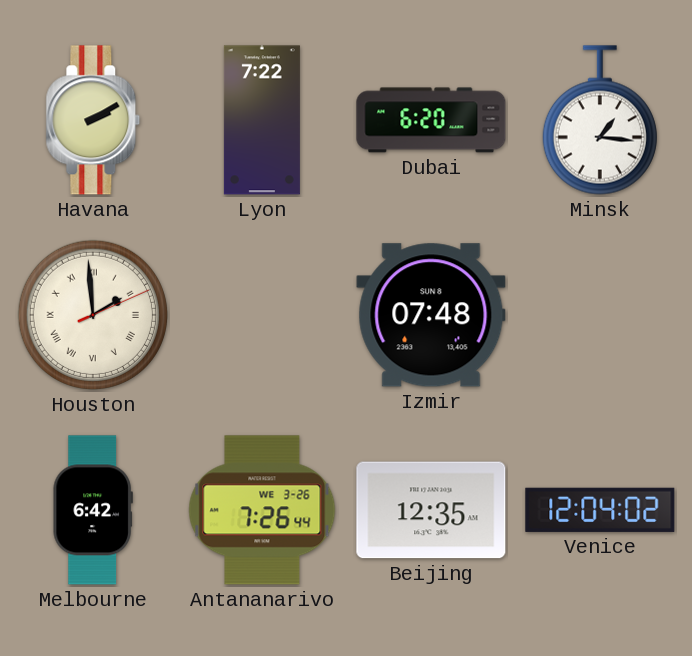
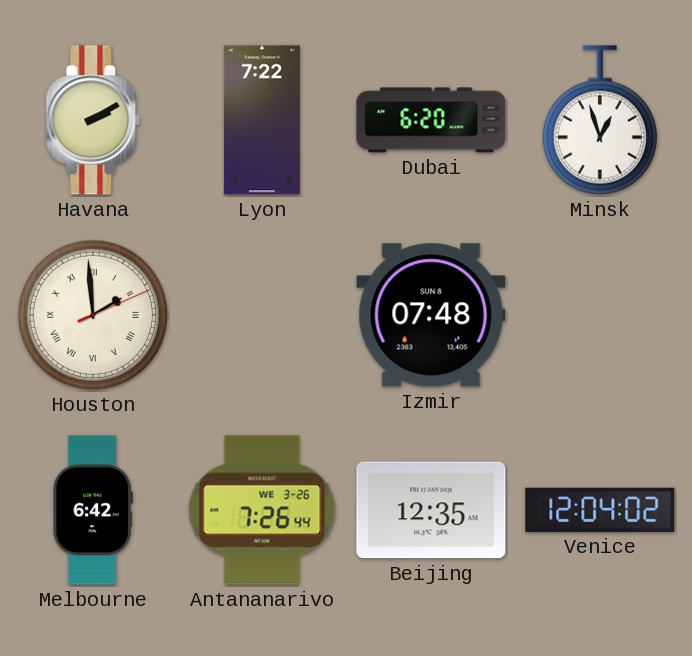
Minsk: 1:16 -> 12:57 (600, 120)
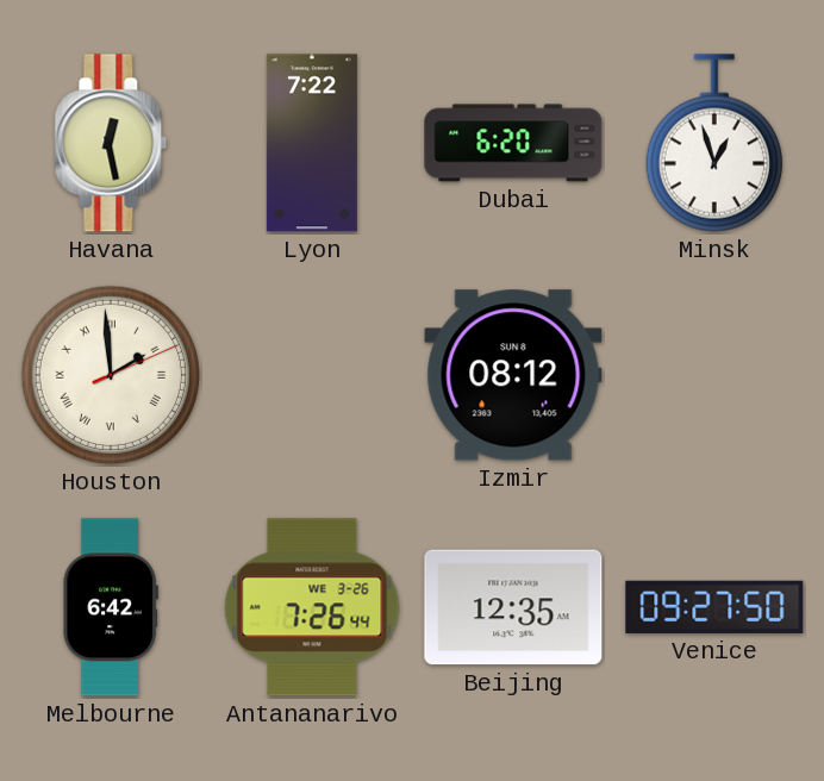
Havana: 2:10 -> 12:28 (111, 143)
Izmir: 07:48 -> 08:12 (513, 375)
Venice: 12:04 -> 09:27 (714, 607)
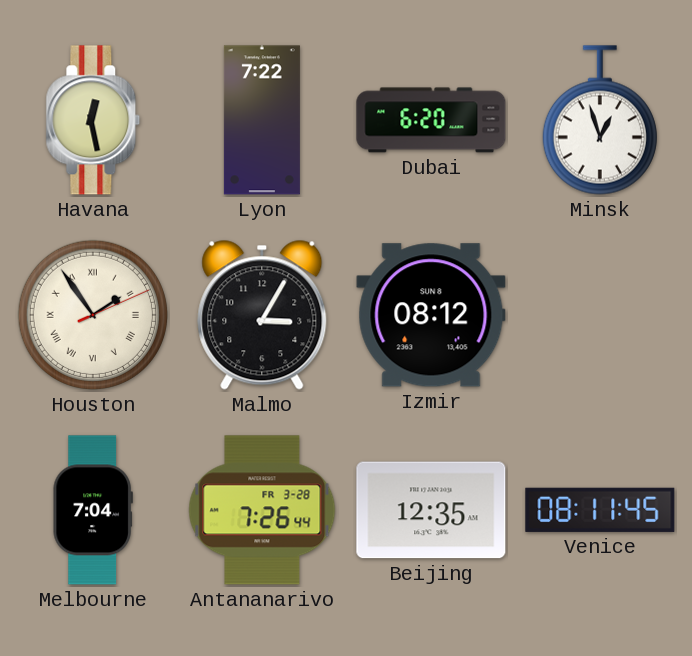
Houston: 1:59 -> 1:54 (93, 315)
Malmo: none -> 3:05 (262, 315)
Melbourne: 6:42 -> 7:04 (93, 510)
Antananarivo date: WE 3-26 -> FR 3-28 (262, 510)
Venice: 09:27 -> 08:11 (600, 510)
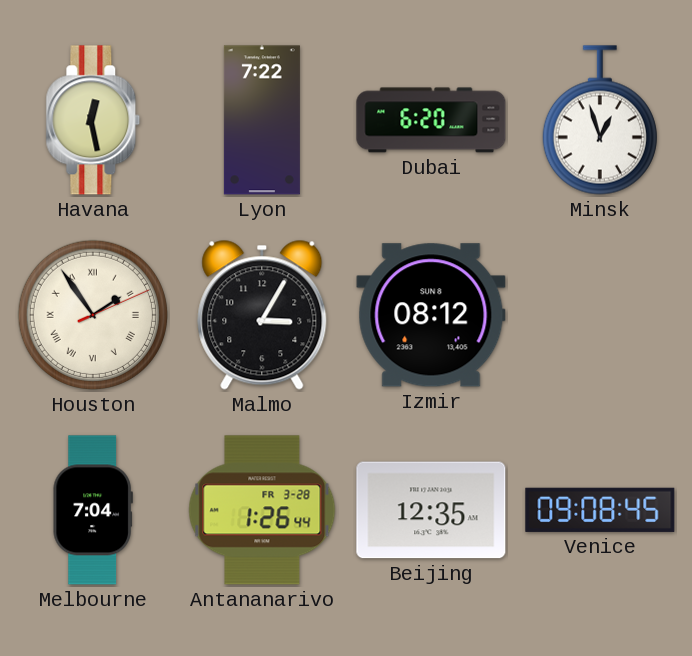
Antananarivo: 7:26 -> 1:26 (262, 510)
Venice: 08:11 -> 09:08 (600, 510)
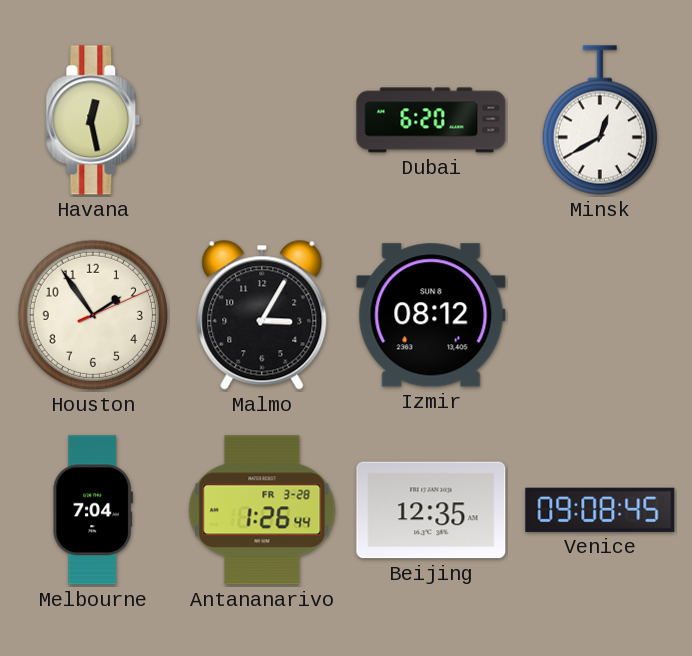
Lyon: 7:22 -> none (262, 120)
Minsk: 12:57 -> 12:40 (600, 120)
Houston numerals: Roman -> Arabic (93, 315)
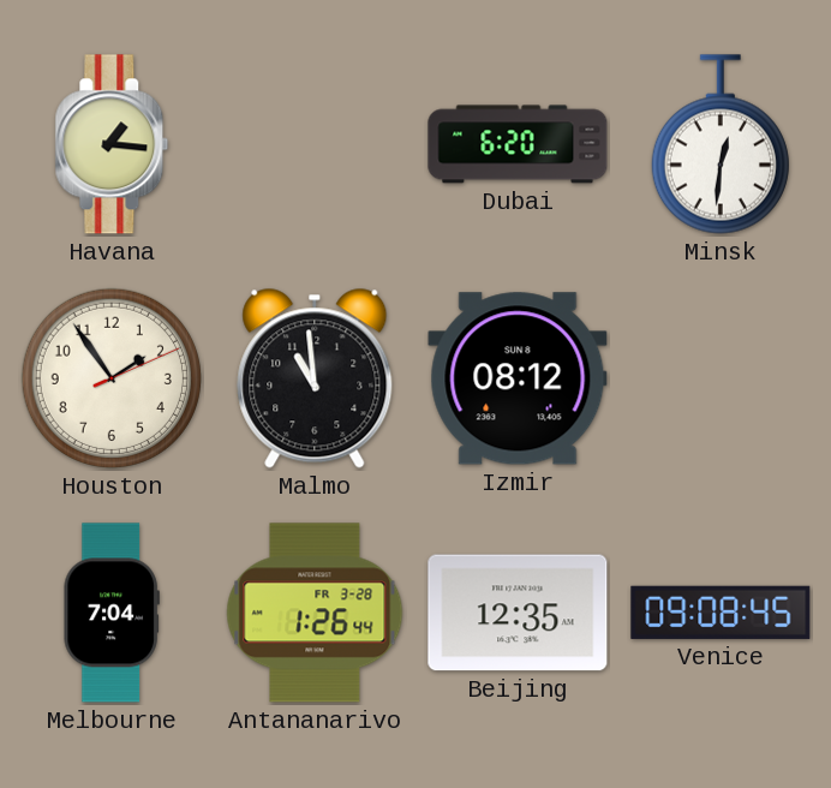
Havana: 12:28 -> 1:16 (112, 144)
Minsk: 12:40 -> 12:31 (721, 144)
Malmo: 3:05 -> 10:59 (315, 378)
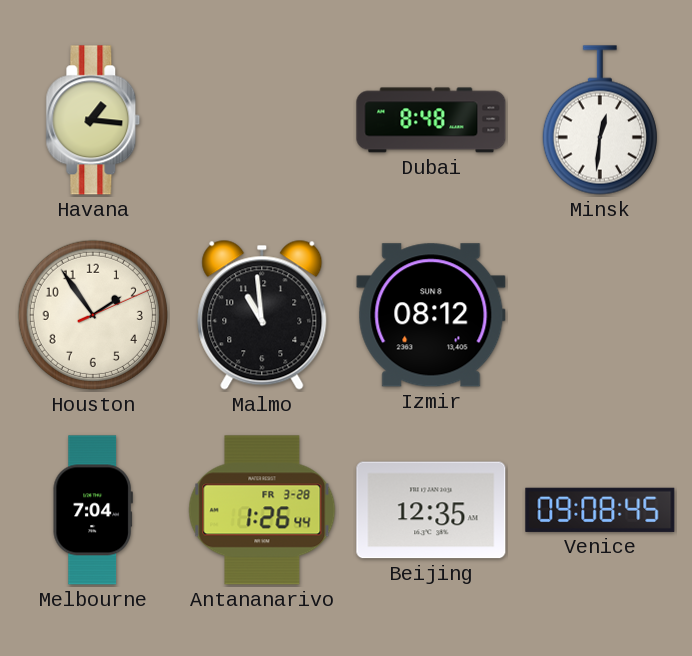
Dubai: 6:20 -> 8:48 (431, 120)
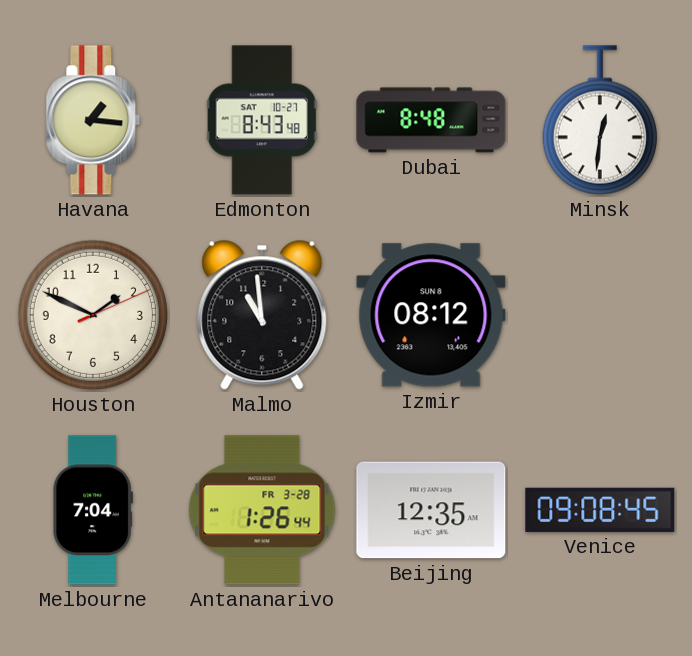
Edmonton: none -> 8:43 (262, 120)
Houston: 1:54 -> 1:49 (93, 315)
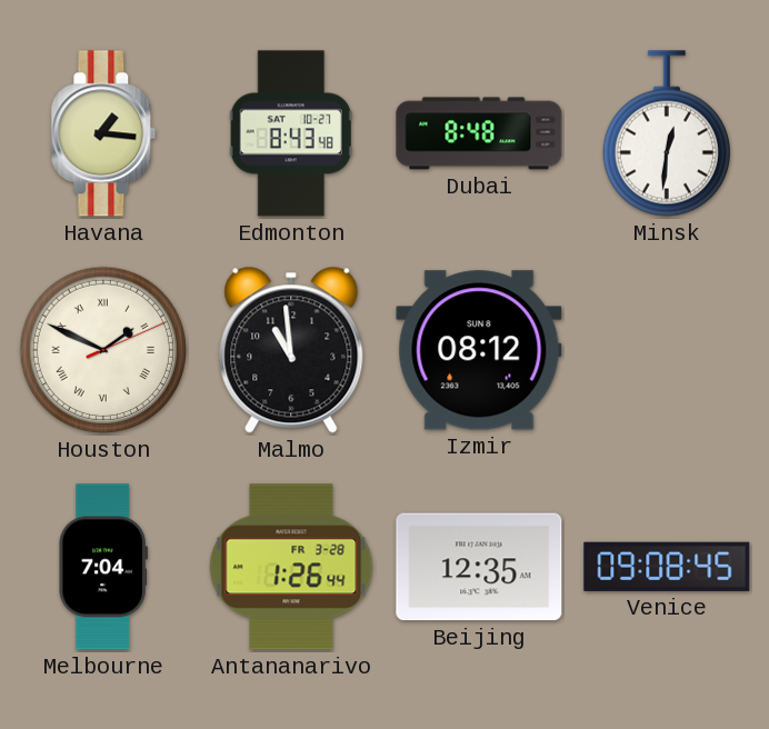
Houston numerals: Arabic -> Roman (103, 350)
